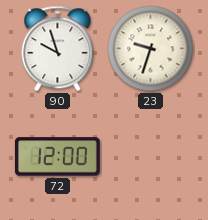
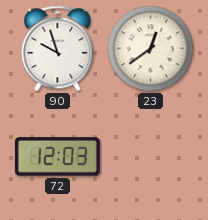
23: 9:33 -> 12:39 (151, 49)
72: 12:00 -> 12:03 (57, 157)
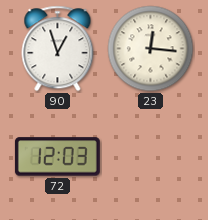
90: 9:57 -> 12:57 (58, 49)
23: 12:39 -> 12:16 (151, 49)
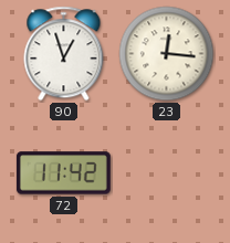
72: 12:03 -> 11:42 (63, 173)
